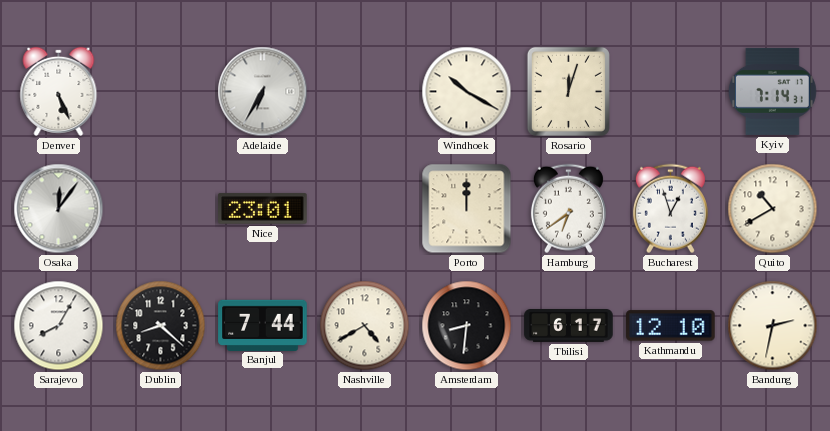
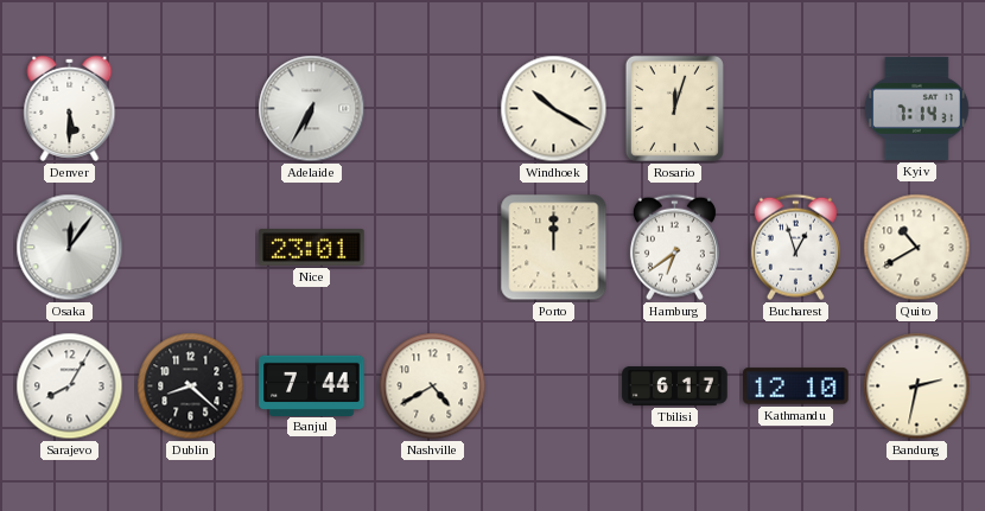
Denver: 5:26 -> 5:30 (70, 108)
Amsterdam: 8:31 -> none (467, 326)
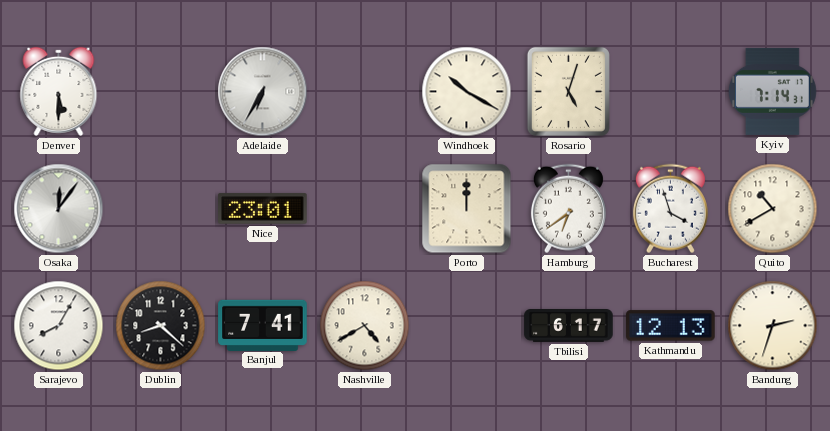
Rosario: 12:03 -> 5:03 (568, 91)
Bucharest: 12:57 -> 3:57 (670, 209)
Banjul: 7:44 -> 7:41 (263, 325)
Kathmandu: 12:10 -> 12:13 (671, 326)
Bandung: 2:32 -> 2:33 (773, 326)
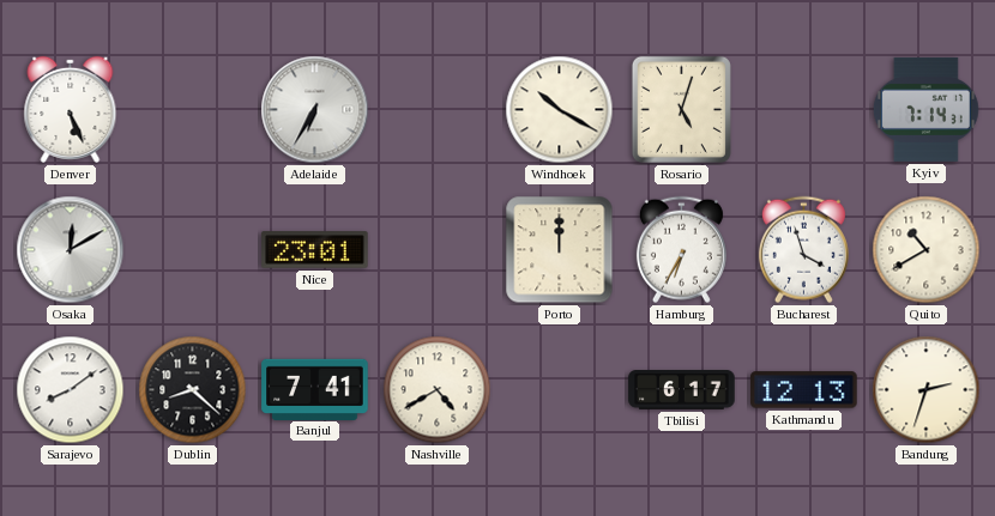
Denver: 5:30 -> 5:26 (71, 109)
Osaka: 12:06 -> 12:10 (71, 250)
Hamburg: 6:39 -> 6:35 (681, 250)
Sarajevo: 8:05 -> 8:09 (71, 390)
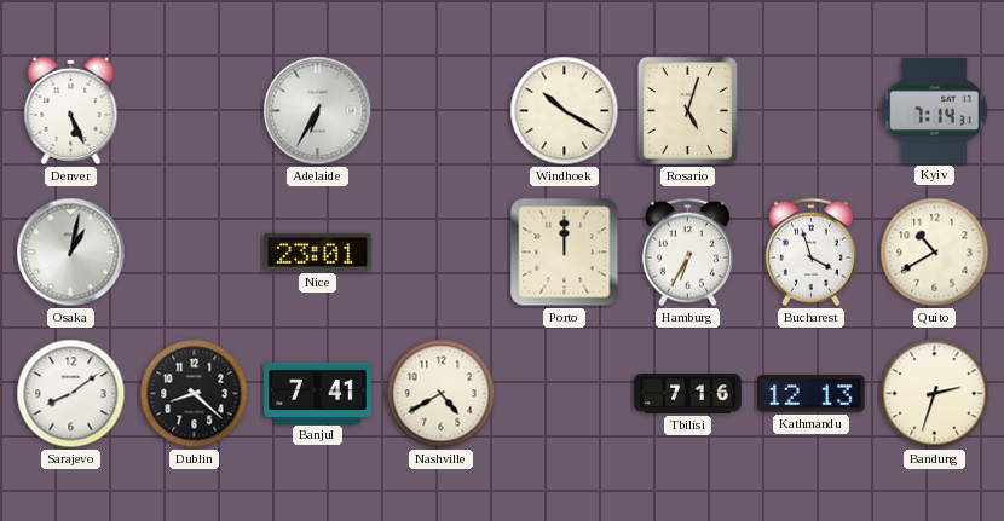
Osaka: 12:10 -> 1:02 (71, 253)
Tbilisi: 6:17 -> 7:16 (688, 394)
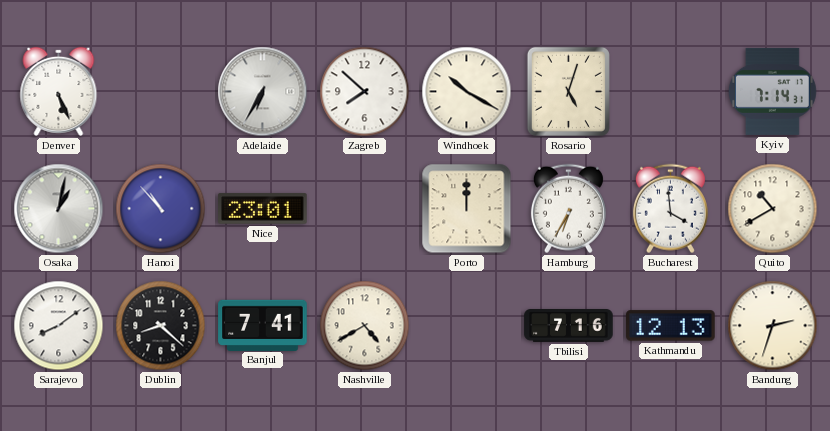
Zagreb: none -> 7:52 (365, 92)
Hanoi: none -> 10:53 (161, 209)
Bucharest: 3:57 -> 3:59 (670, 209)
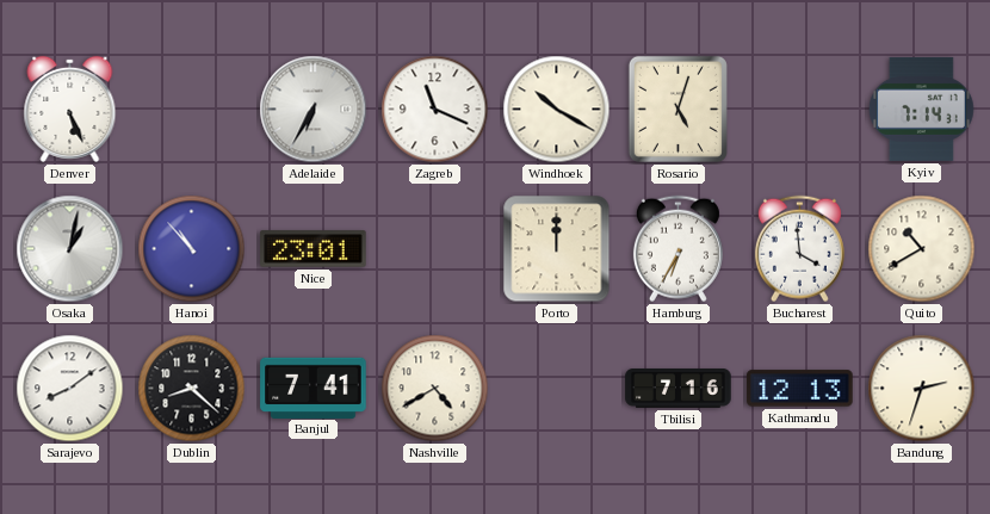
Zagreb: 7:52 -> 11:19 (435, 110)
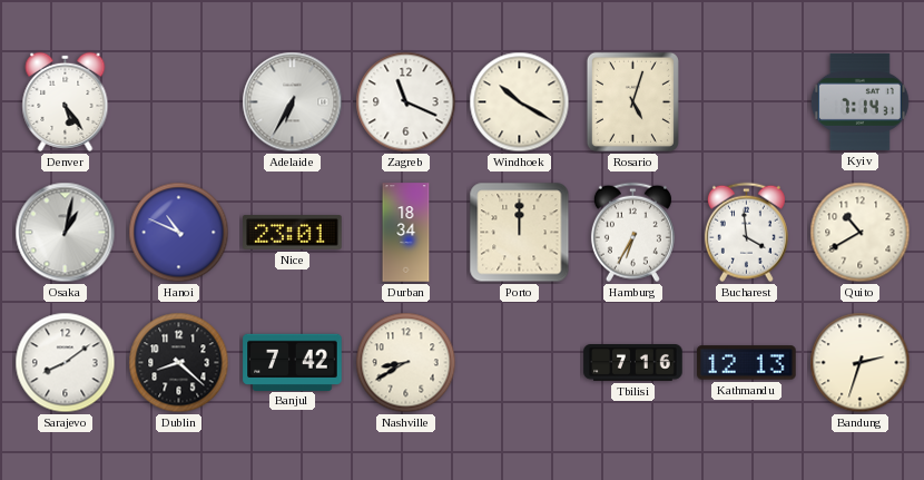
Denver: 5:26 -> 5:24 (66, 101)
Hanoi: 10:53 -> 10:49 (179, 233)
Durban: none -> 18:34 (406, 233)
Banjul: 7:41 -> 7:42 (293, 362)
Nashville: 4:40 -> 8:40 (406, 363)
